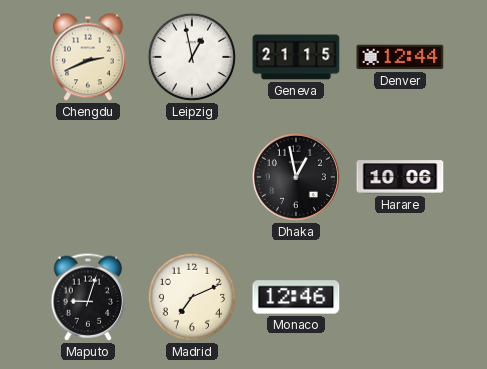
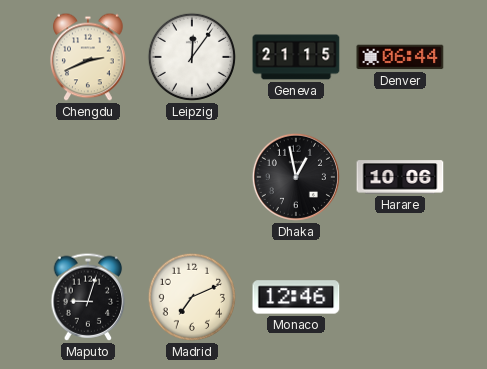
Leipzig: 12:58 -> 12:06 (192, 57)
Denver: 12:44 -> 06:44 (400, 57)
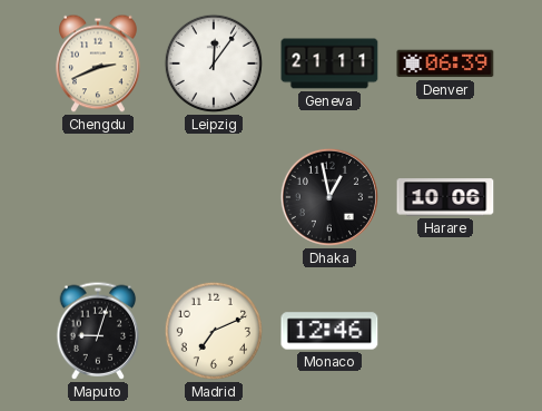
Geneva: 21:15 -> 21:11 (329, 63)
Denver: 06:44 -> 06:39 (445, 63)
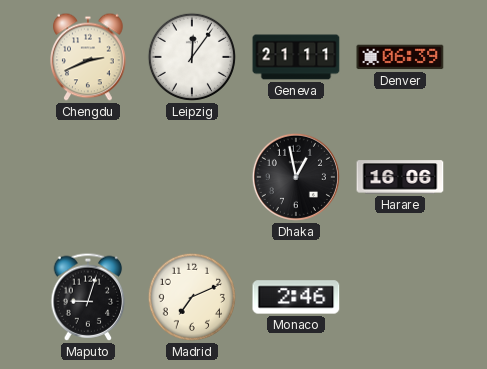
Harare: 10:06 -> 16:06 (400, 177)
Monaco: 12:46 -> 2:46 (296, 297)
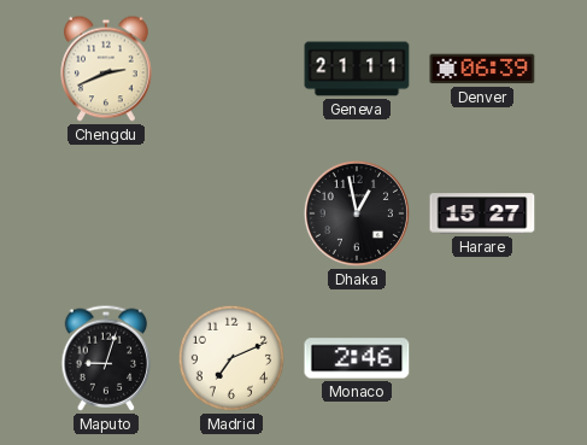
Leipzig: 12:06 -> none (192, 57)
Harare: 16:06 -> 15:27 (482, 213)
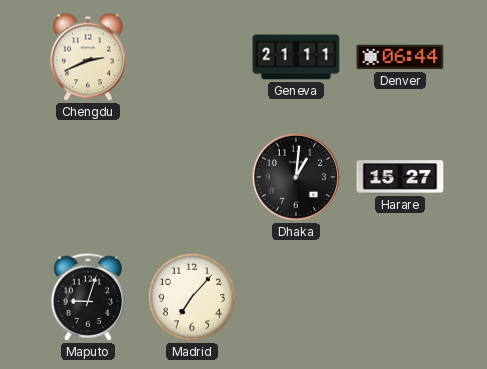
Denver: 06:39 -> 06:44 (400, 57)
Dhaka: 12:58 -> 1:01 (296, 177)
Madrid: 7:11 -> 7:07 (192, 297)
Monaco: 2:46 -> none (357, 358)
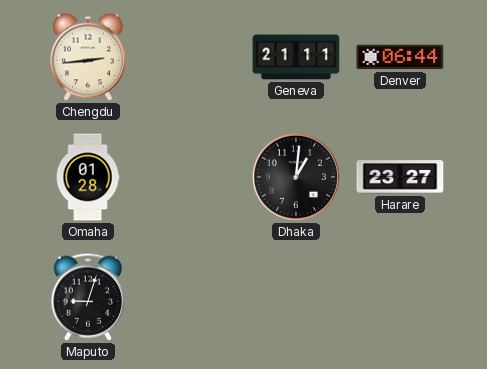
Chengdu: 2:41 -> 2:44 (88, 57)
Omaha: none -> 01:28 (88, 177)
Harare: 15:27 -> 23:27 (400, 177)
Madrid: 7:07 -> none (192, 297)
